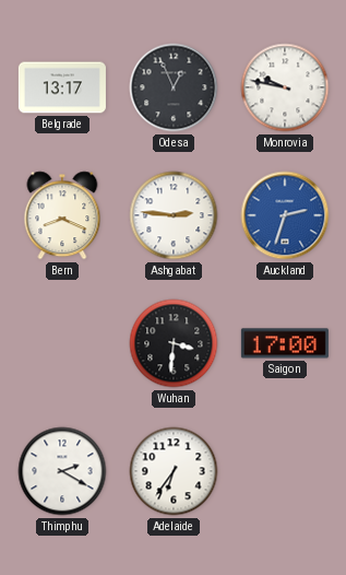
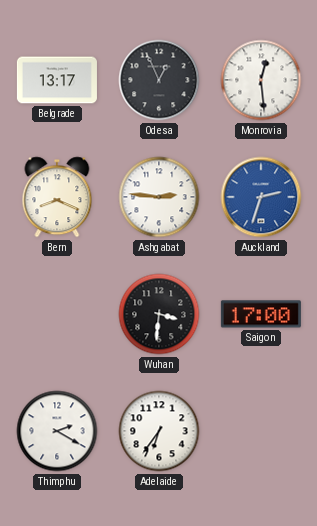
Monrovia: 9:47 -> 12:29 (261, 80)
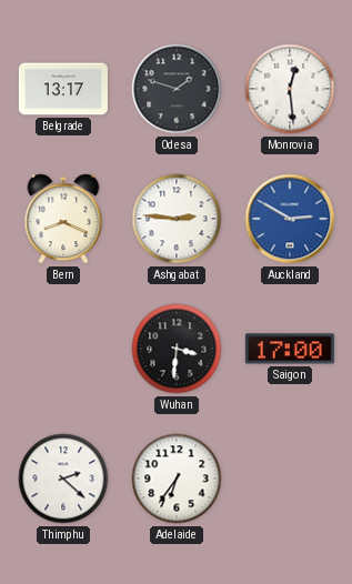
Odesa: 12:56 -> 1:48 (177, 89)
Auckland: 2:33 -> 2:50 (290, 219)
Thimphu: 2:20 -> 2:22 (63, 479)
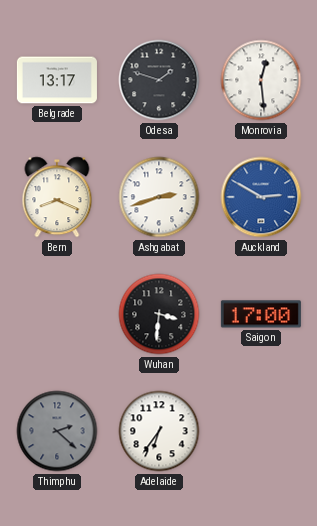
Ashgabat: 2:46 -> 2:42 (159, 197)
Thimphu dial: white -> grey (57, 431)
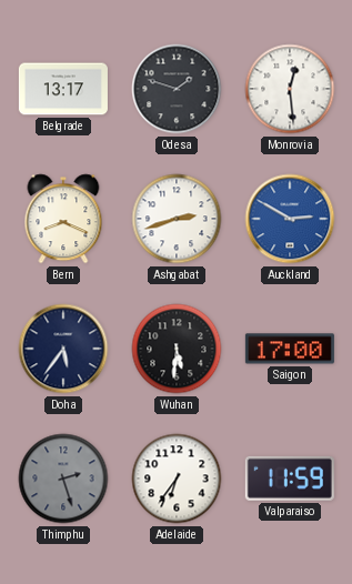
Doha: none -> 5:36 (63, 349)
Wuhan: 3:31 -> 5:31 (177, 349)
Thimphu: 2:22 -> 2:27 (63, 479)
Valparaiso: none -> 11:59 (290, 479)
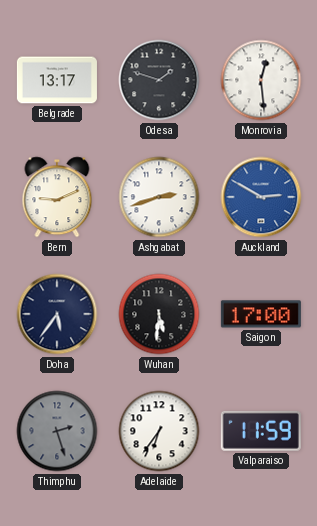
Bern: 8:19 -> 9:11 (57, 197)
